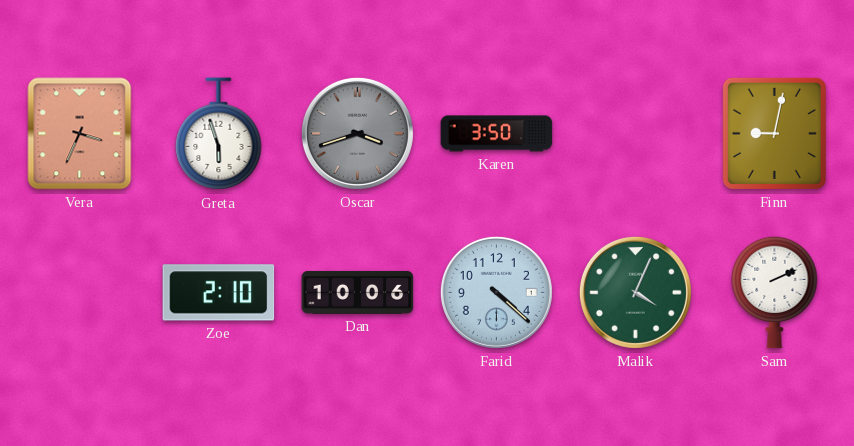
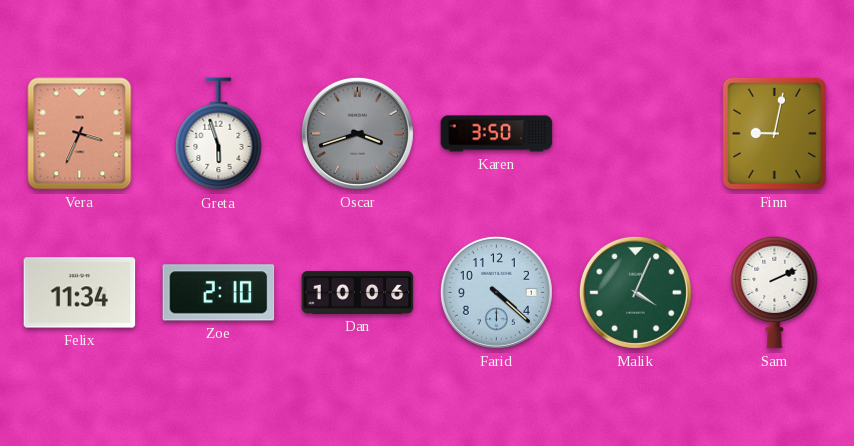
Felix: none -> 11:34 (80, 293)
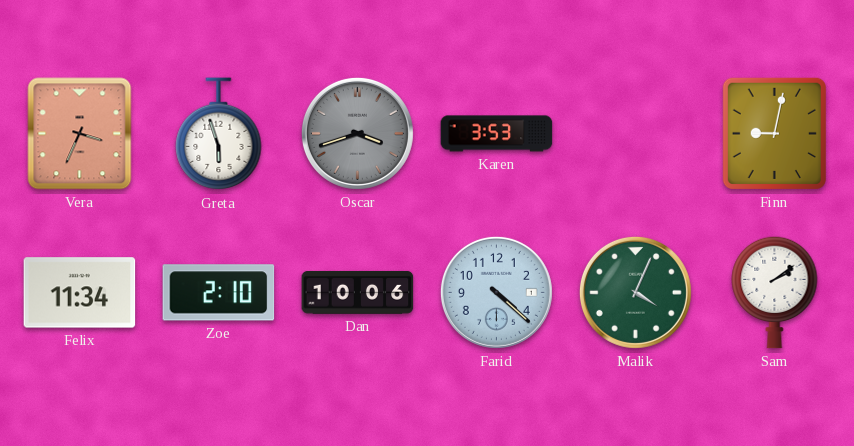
Karen: 3:50 -> 3:53 (497, 134)
Sam: 2:11 -> 2:09 (775, 292)
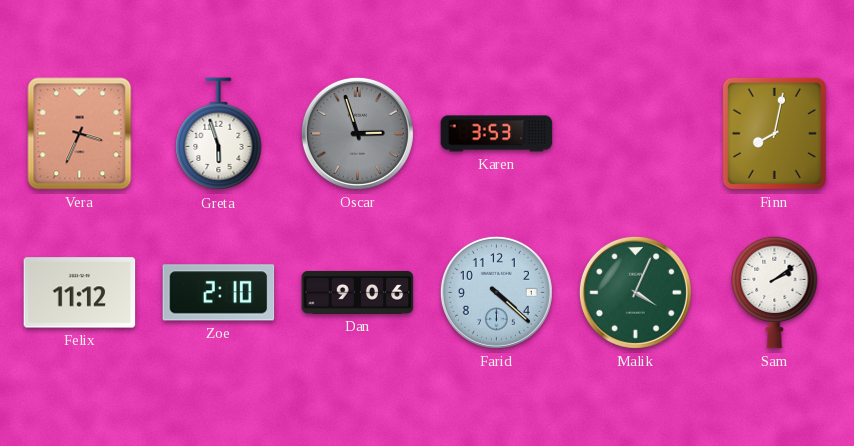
Oscar: 3:42 -> 2:57 (357, 133)
Finn: 9:02 -> 8:02 (774, 133)
Felix: 11:34 -> 11:12 (80, 293)
Dan: 10:06 -> 9:06 (358, 292)
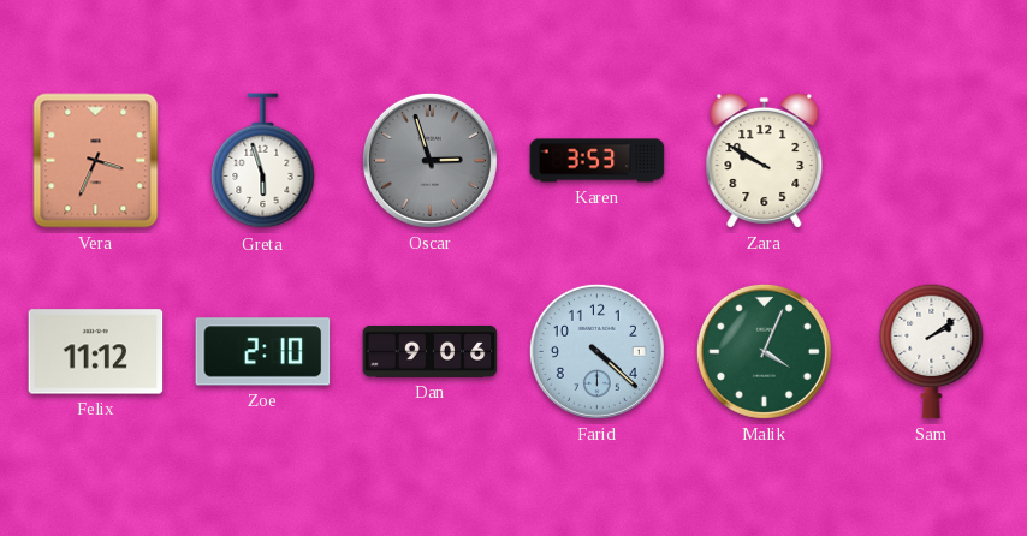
Zara: none -> 9:50 (765, 160)
Finn: 8:02 -> none (774, 133)
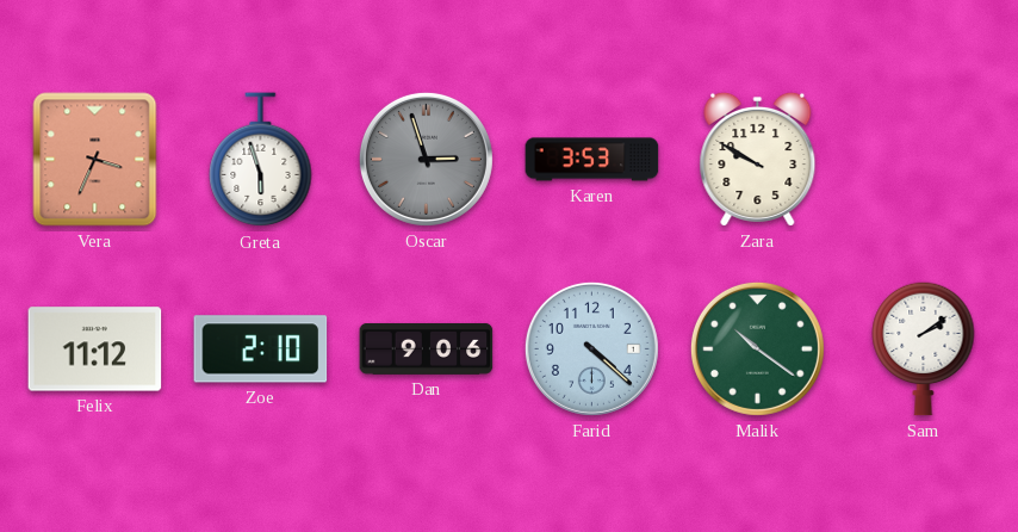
Malik: 4:04 -> 10:21 (757, 348)
